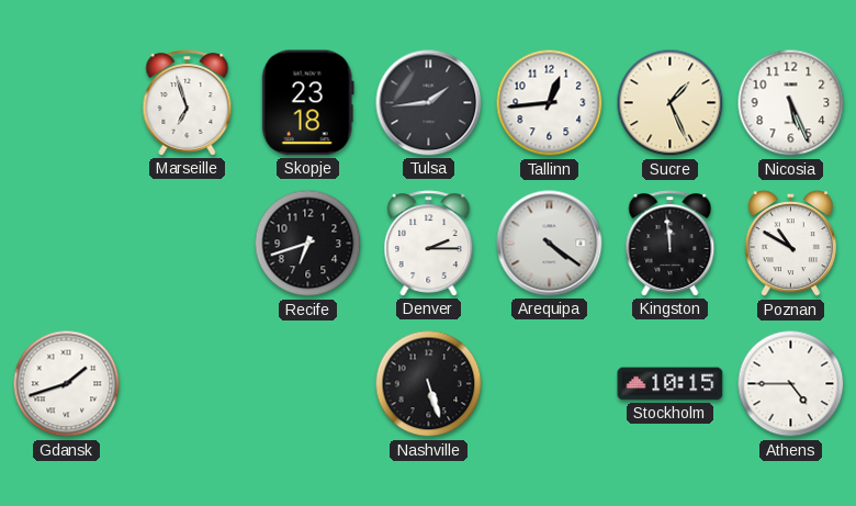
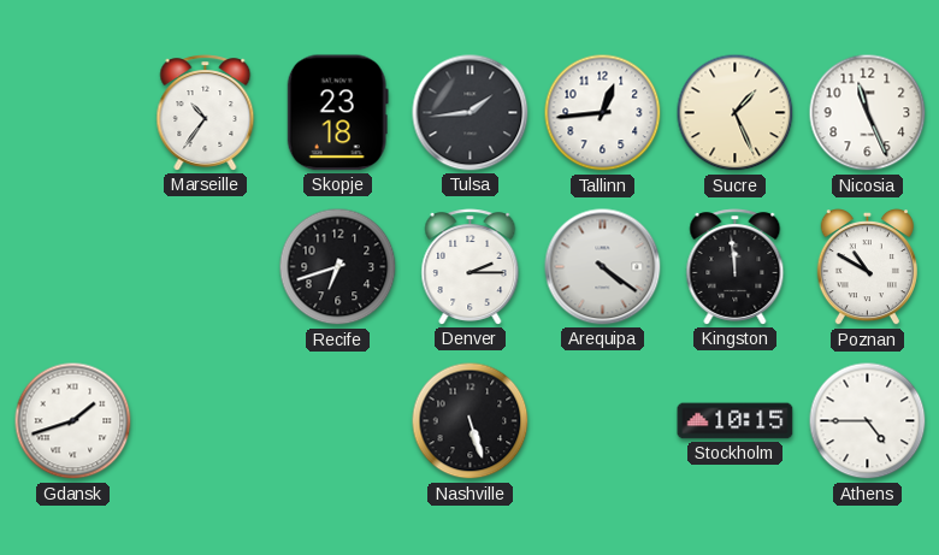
Marseille: 6:57 -> 10:36 (206, 113)
Nicosia: 5:26 -> 11:26 (868, 113)
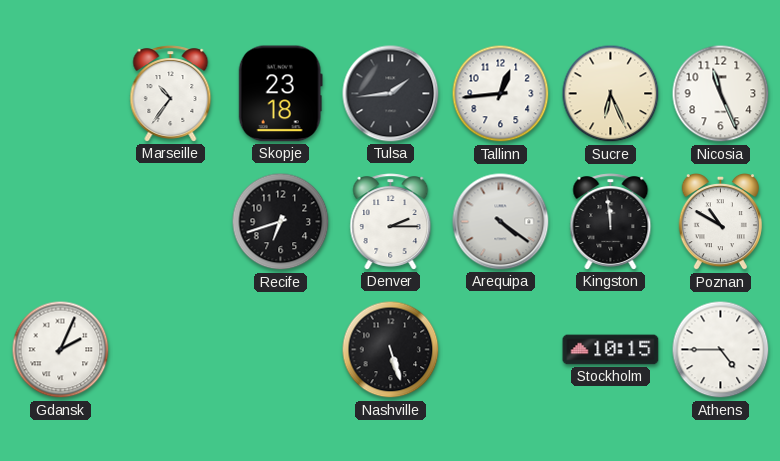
Sucre: 1:26 -> 6:26 (611, 94)
Gdansk: 1:42 -> 2:04 (61, 350)
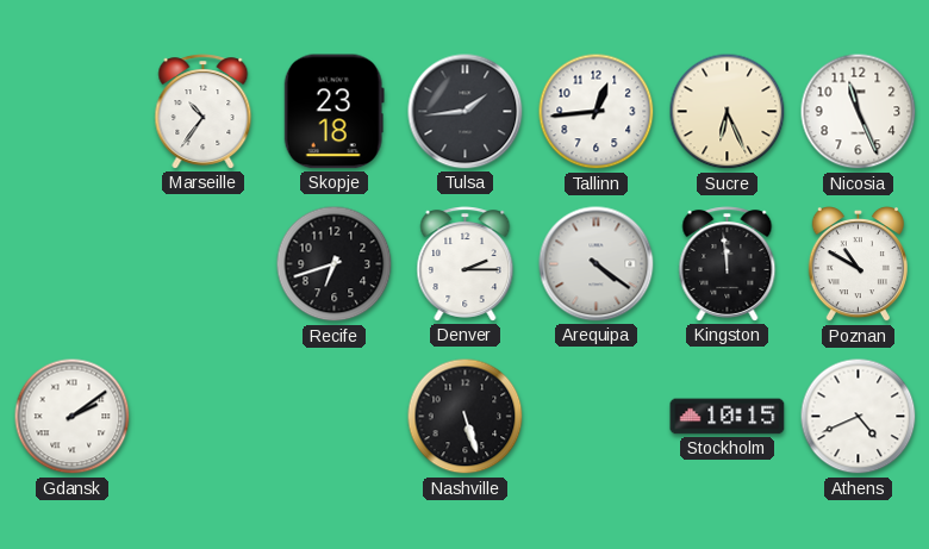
Gdansk: 2:04 -> 2:09 (73, 417)
Athens: 4:45 -> 4:41 (859, 417)
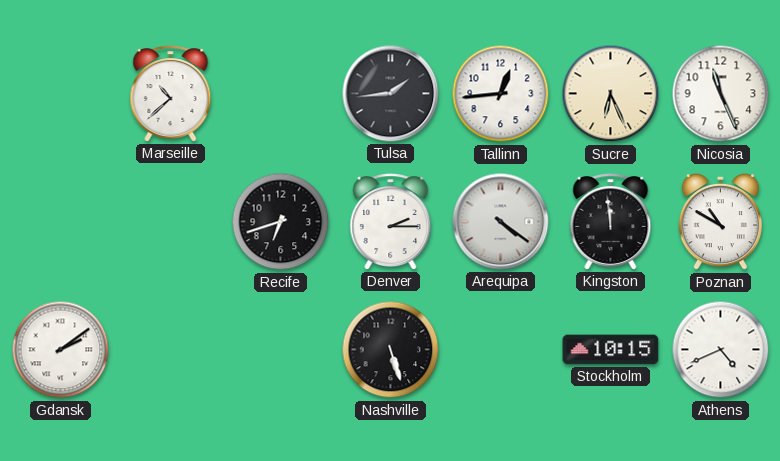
Marseille: 10:36 -> 10:38 (171, 94)
Skopje: 23:18 -> none (333, 112)
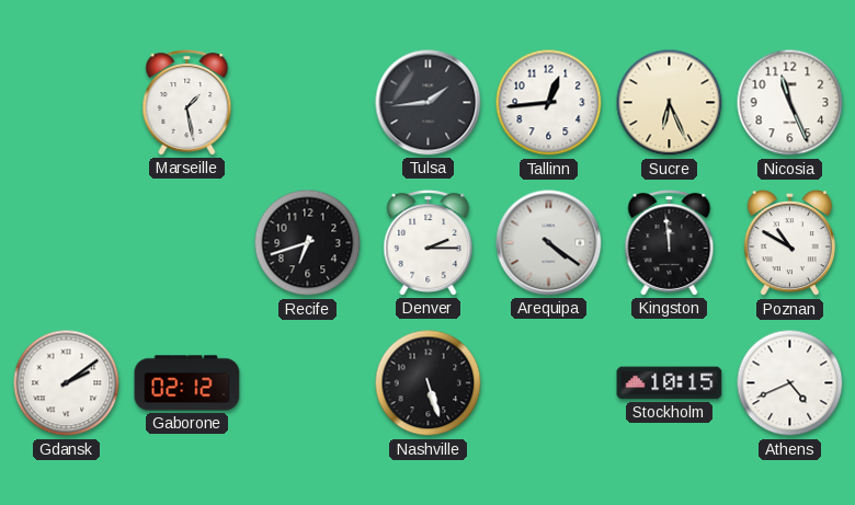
Marseille: 10:38 -> 1:28 (187, 103)
Gaborone: none -> 02:12 (187, 383)
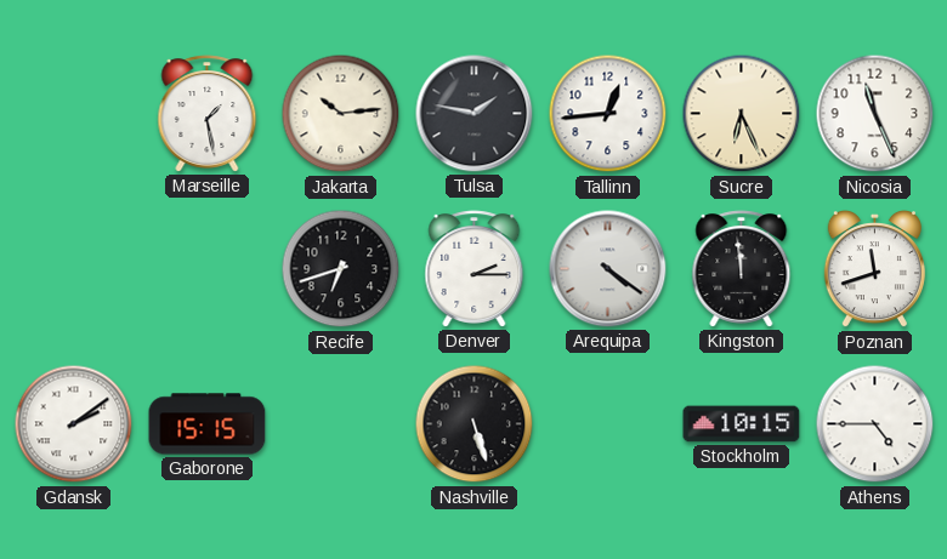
Jakarta: none -> 10:14 (341, 114)
Tulsa: 1:44 -> 1:47 (475, 114)
Poznan: 10:50 -> 11:42 (874, 269)
Gaborone: 02:12 -> 15:15 (208, 424)
Athens: 4:41 -> 4:45 (875, 424)
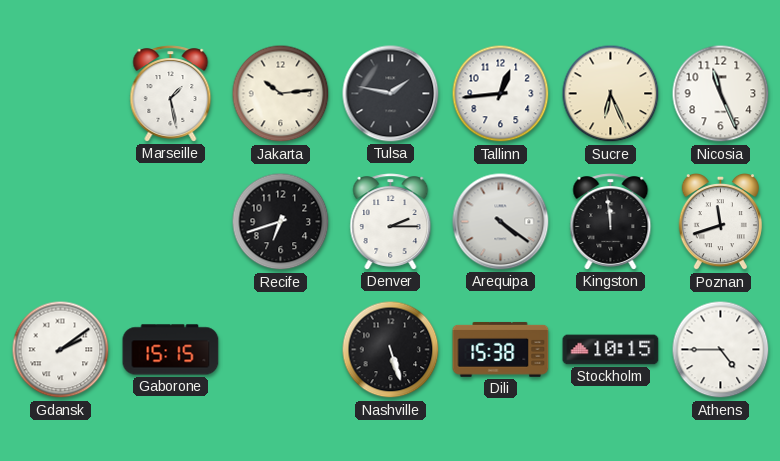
Dili: none -> 15:38 (501, 349)
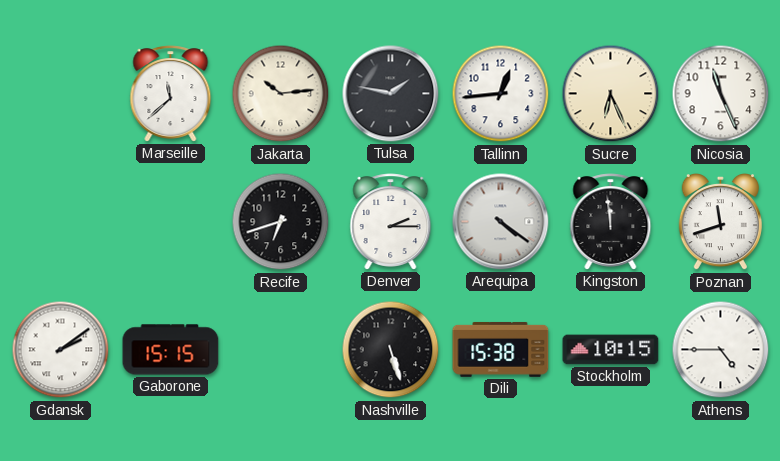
Marseille: 1:28 -> 11:38 (171, 94)
